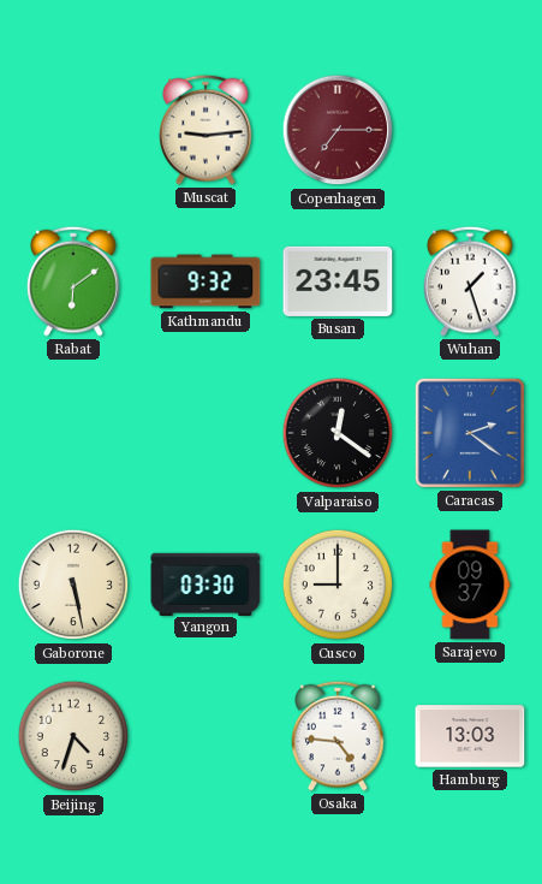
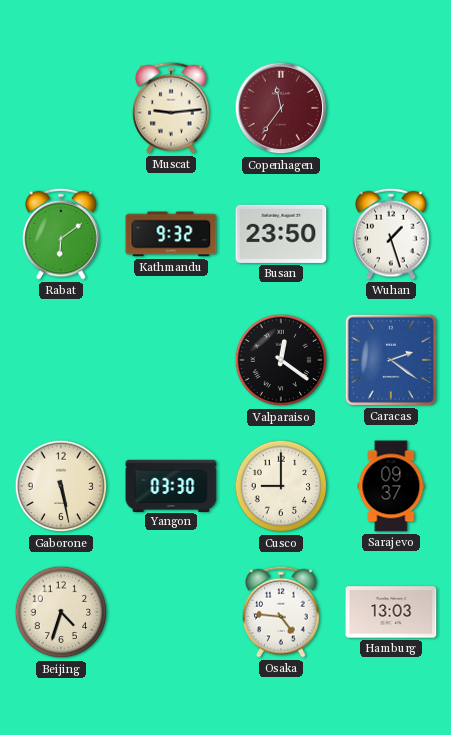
Copenhagen: 7:15 -> 11:36 (281, 108)
Busan: 23:45 -> 23:50 (281, 234)
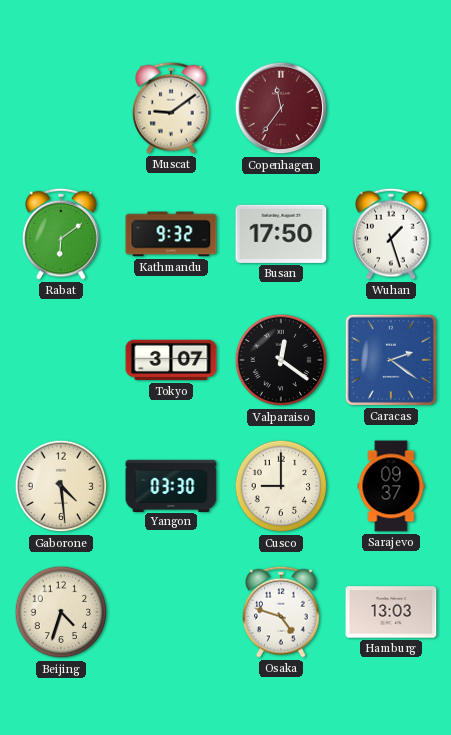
Muscat: 9:14 -> 9:09 (171, 108)
Busan: 23:50 -> 17:50 (281, 234)
Tokyo: none -> 3:07 (171, 360)
Gaborone: 5:28 -> 4:29 (61, 486)
Osaka: 4:46 -> 4:48 (281, 612)
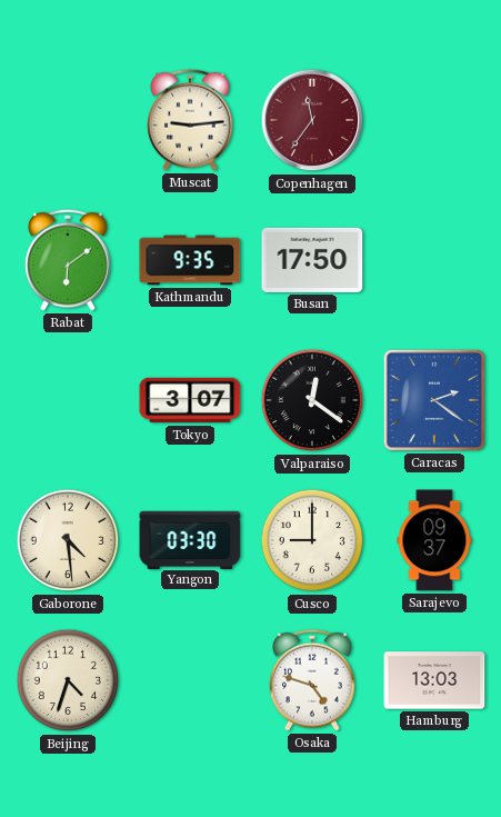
Muscat: 9:09 -> 9:14 (190, 120)
Kathmandu: 9:32 -> 9:35 (190, 260)
Wuhan: 1:27 -> none (391, 234)
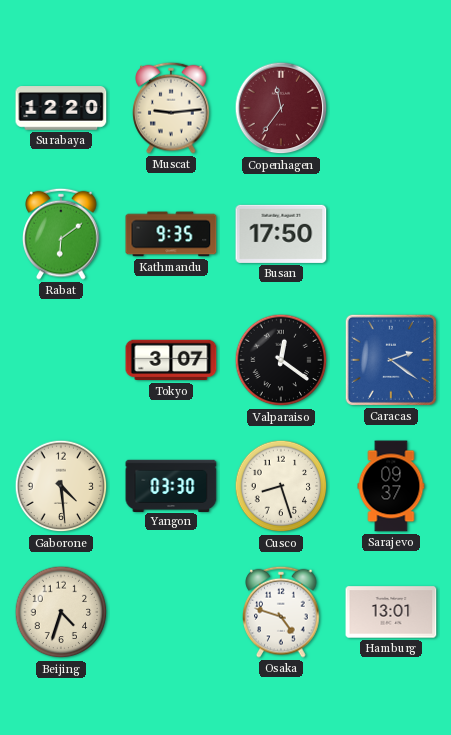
Surabaya: none -> 12:20 (61, 108)
Cusco: 9:00 -> 8:27 (281, 486)
Hamburg: 13:03 -> 13:01 (391, 612)
